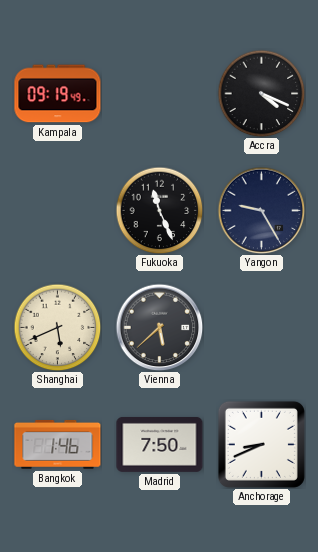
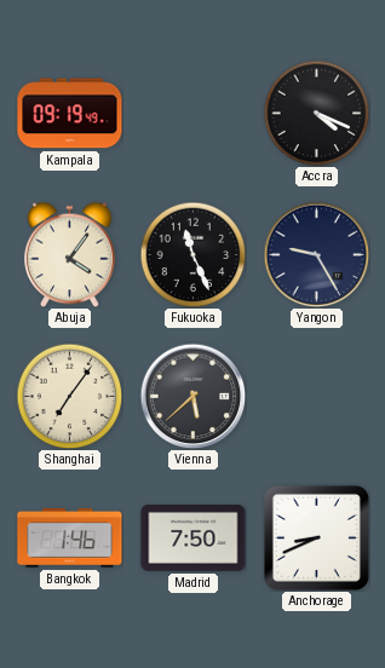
Abuja: none -> 4:06 (69, 254)
Shanghai: 5:41 -> 7:06 (69, 396)
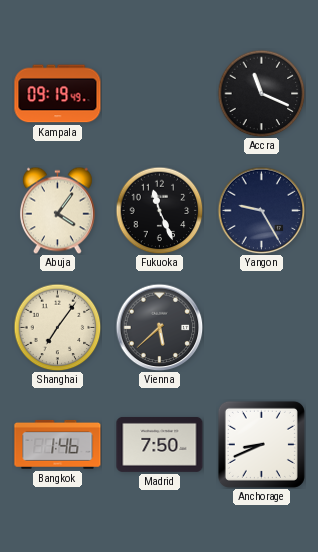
Accra: 4:19 -> 11:19 (261, 93)
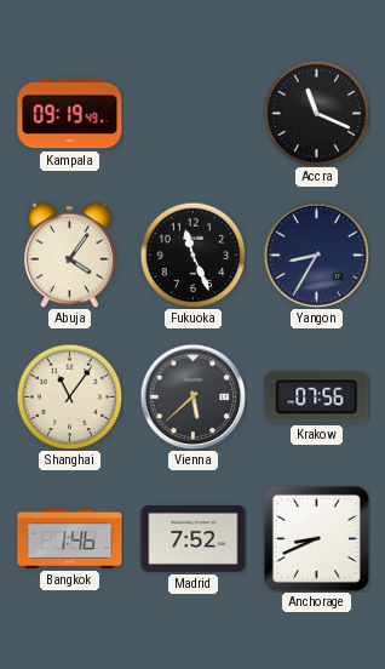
Yangon: 9:25 -> 8:35 (316, 255)
Shanghai: 7:06 -> 11:06 (69, 396)
Krakow: none -> 07:56 (317, 398)
Madrid: 7:50 -> 7:52 (194, 538)
